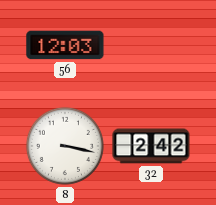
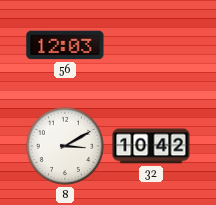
8: 3:17 -> 3:10 (65, 146)
32: 2:42 -> 10:42 (151, 146)
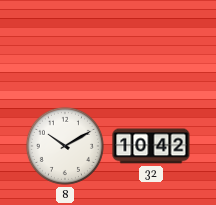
56: 12:03 -> none (65, 45)
8: 3:10 -> 10:10 (65, 146)
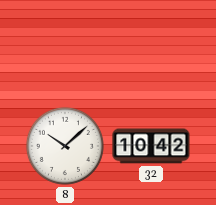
8: 10:10 -> 10:08 (65, 146)
